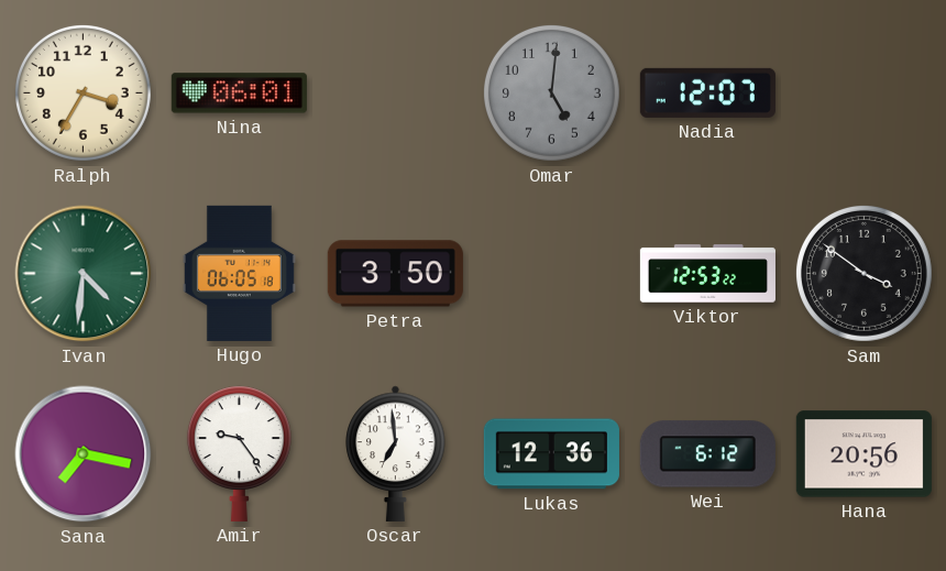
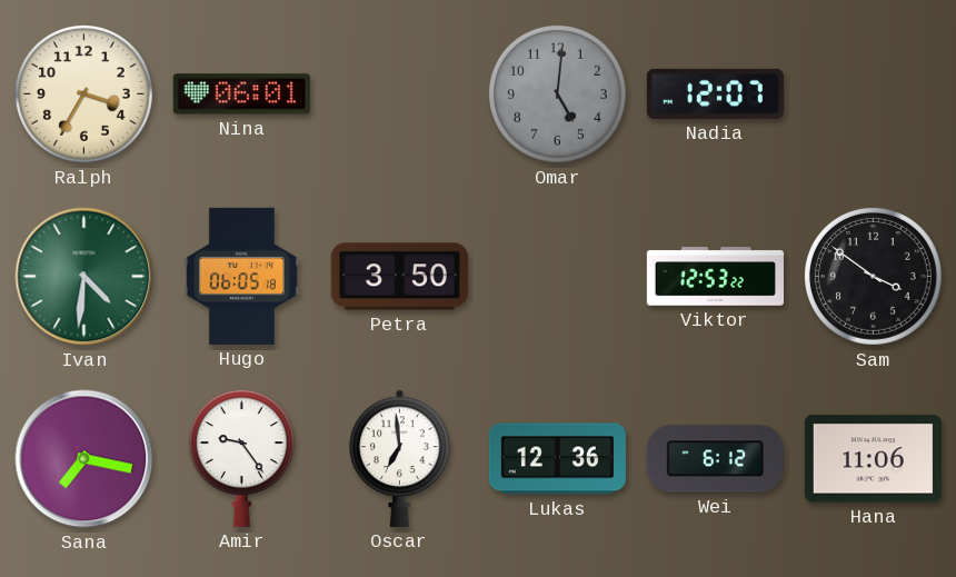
Hana: 20:56 -> 11:06 (873, 459)
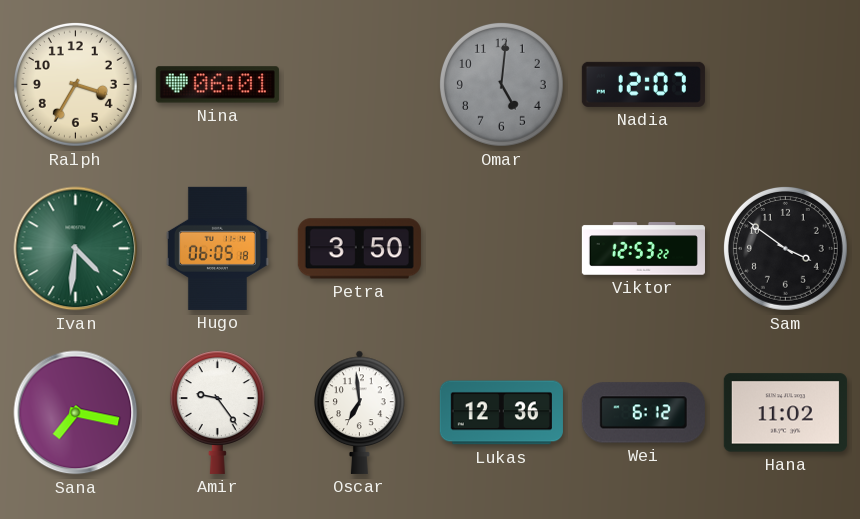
Hana: 11:06 -> 11:02 (785, 413)
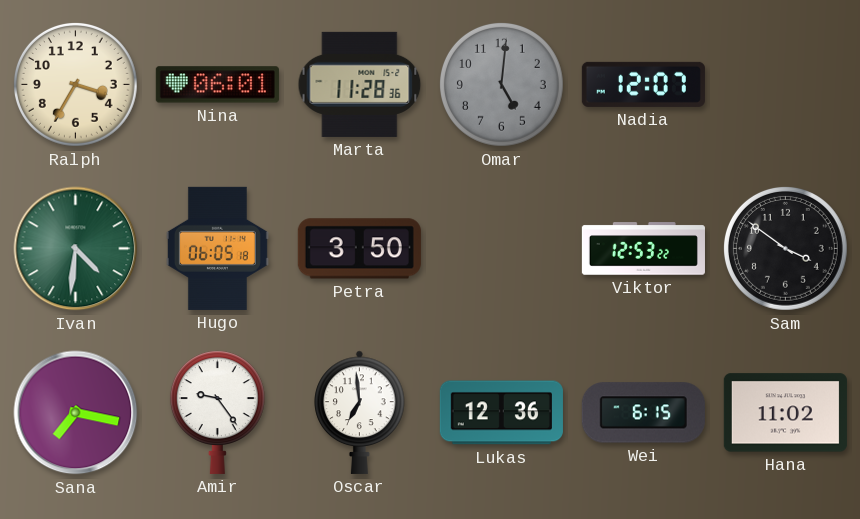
Marta: none -> 11:28 (360, 84)
Wei: 6:12 -> 6:15 (643, 413)
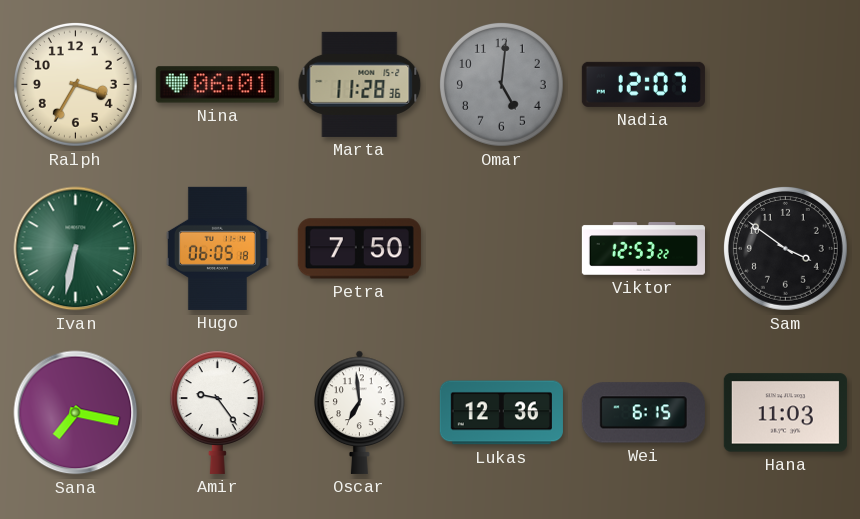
Ivan: 4:31 -> 6:32 (76, 249)
Petra: 3:50 -> 7:50 (359, 249)
Hana: 11:02 -> 11:03 (785, 413)
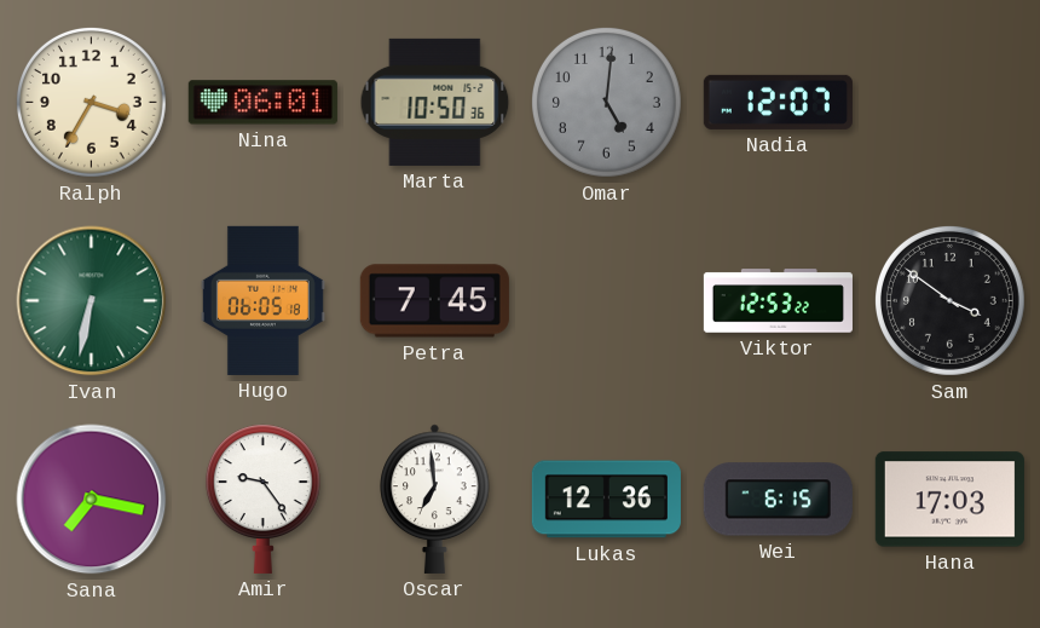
Marta: 11:28 -> 10:50 (435, 102)
Petra: 7:50 -> 7:45 (434, 301)
Hana: 11:03 -> 17:03 (949, 500)
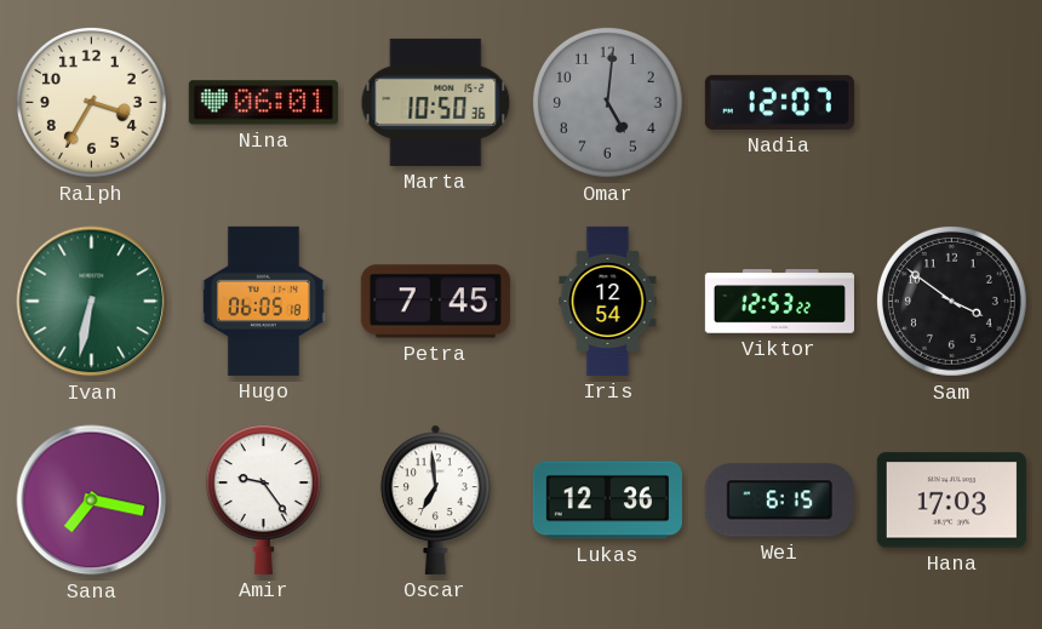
Iris: none -> 12:54 (608, 301)
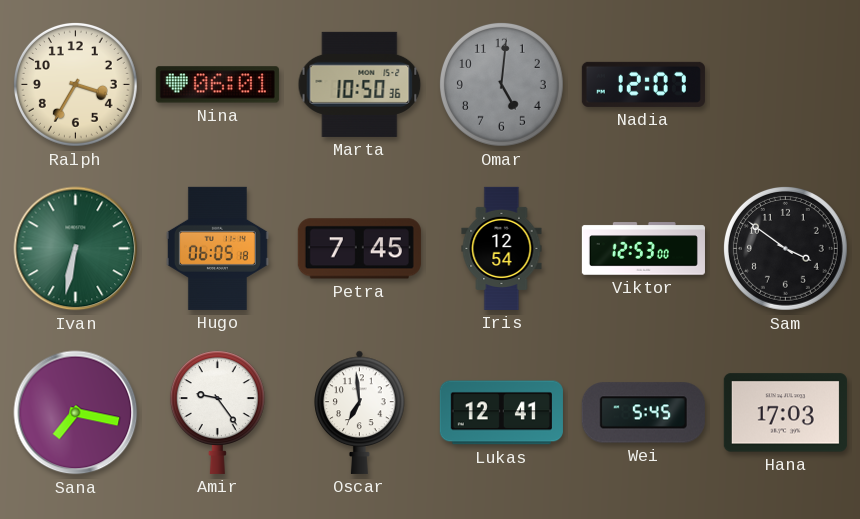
Viktor: 12:53:22 -> 12:53:00 (643, 249)
Lukas: 12:36 -> 12:41 (501, 413)
Wei: 6:15 -> 5:45 (643, 413)
